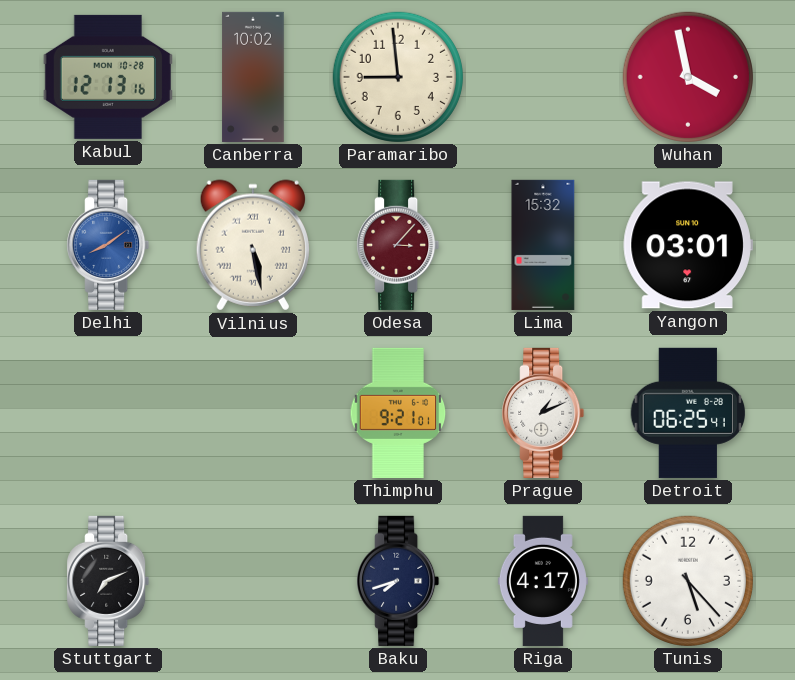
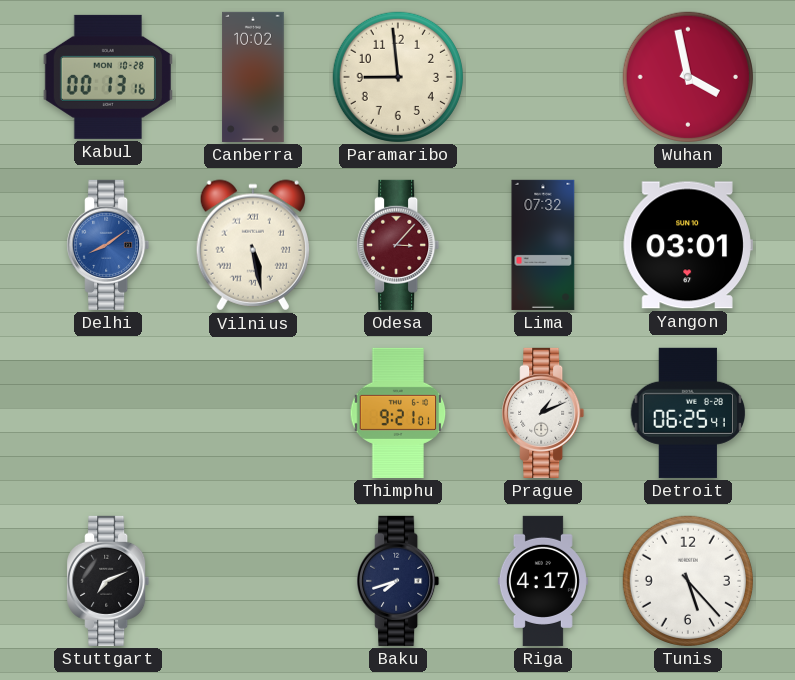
Kabul: 12:13 -> 00:13 (108, 77)
Lima: 15:32 -> 07:32 (543, 245)
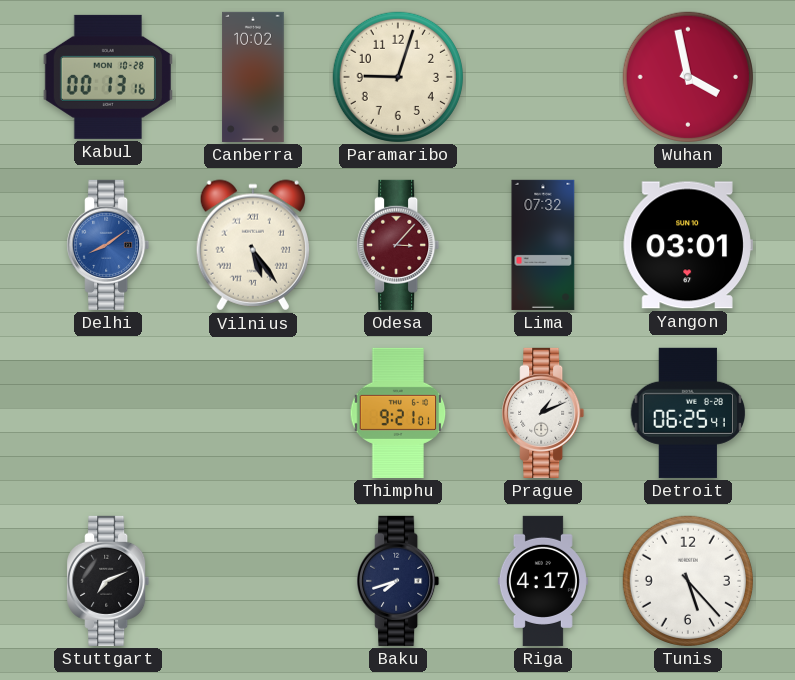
Paramaribo: 8:59 -> 9:03 (398, 77)
Vilnius: 5:28 -> 5:24 (253, 245)
